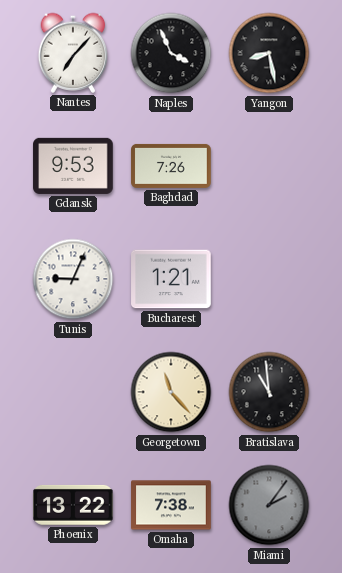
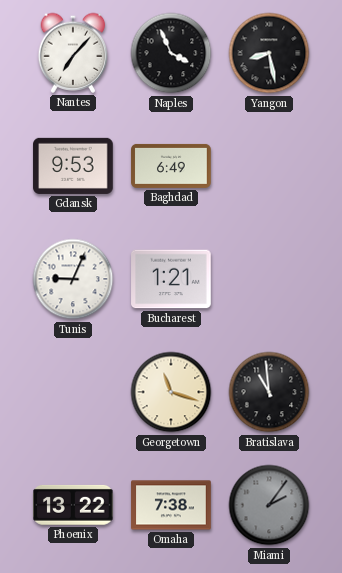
Baghdad: 7:26 -> 6:49 (171, 166)
Georgetown: 11:23 -> 11:18 (171, 392)
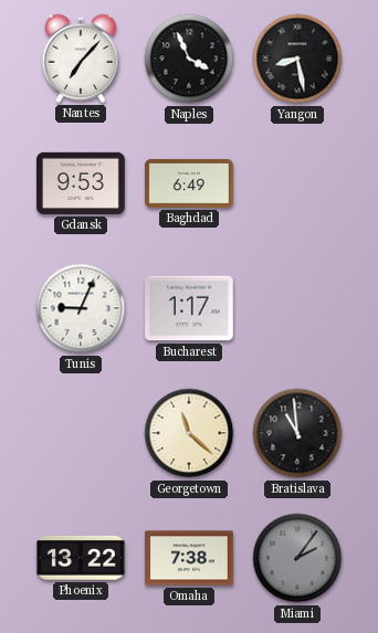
Bucharest: 1:21 -> 1:17 (189, 308)
Georgetown: 11:18 -> 11:22 (189, 433)
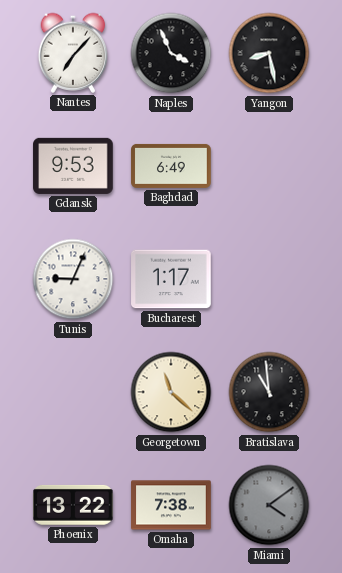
Miami: 2:06 -> 4:09 (269, 505)
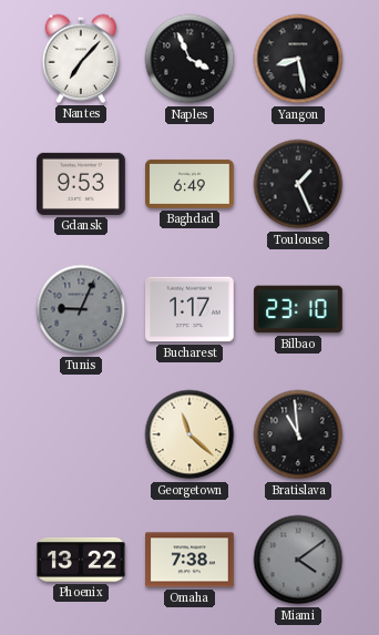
Toulouse: none -> 1:26 (298, 184)
Tunis dial: white -> grey (81, 309)
Bilbao: none -> 23:10 (299, 309)
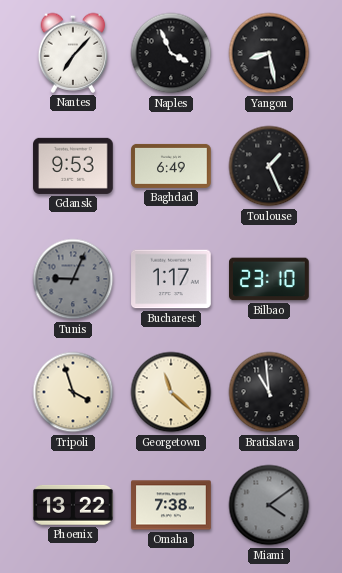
Tripoli: none -> 3:57 (73, 392)
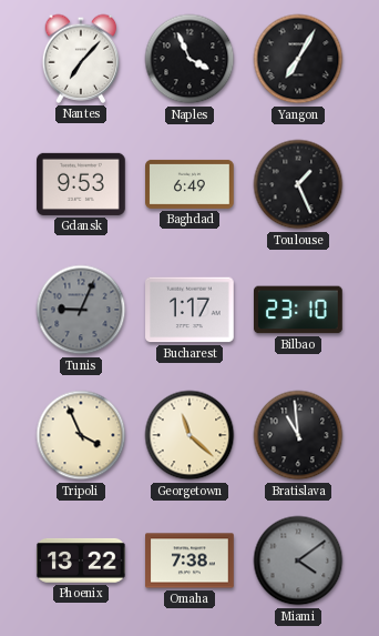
Yangon: 8:28 -> 7:05 (298, 59)
Tripoli: 3:57 -> 3:56 (81, 435)
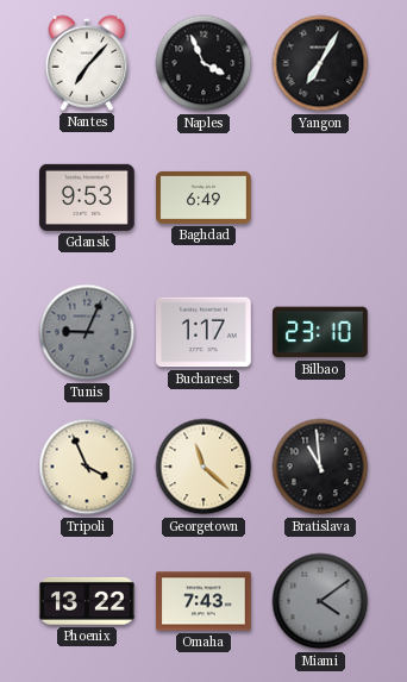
Toulouse: 1:26 -> none (298, 184)
Omaha: 7:38 -> 7:43 (203, 601)
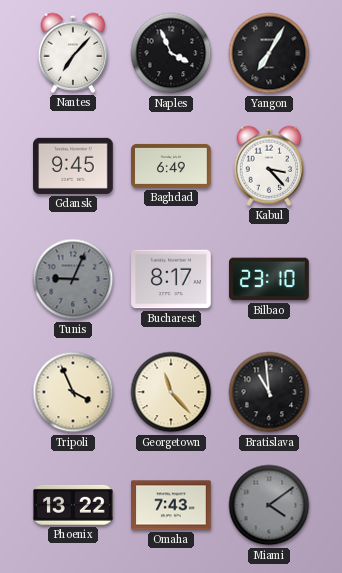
Gdansk: 9:53 -> 9:45 (73, 166)
Kabul: none -> 3:23 (269, 166)
Bucharest: 1:17 -> 8:17 (171, 279)
Georgetown: 11:22 -> 11:23 (171, 392)
